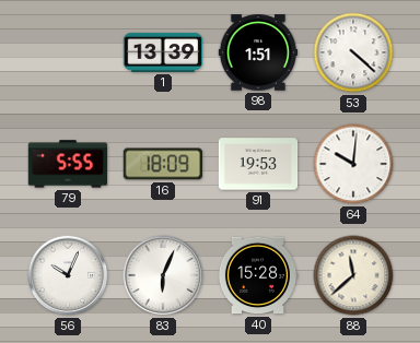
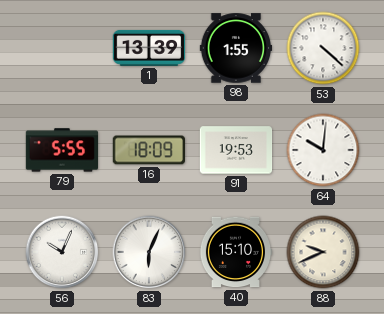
98: 1:51 -> 1:55 (236, 48)
40: 15:28 -> 15:10 (236, 252)
88: 11:38 -> 9:41 (323, 252)
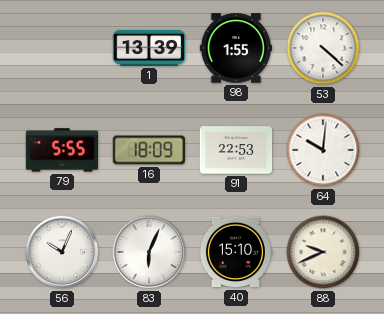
91: 19:53 -> 22:53 (236, 150)
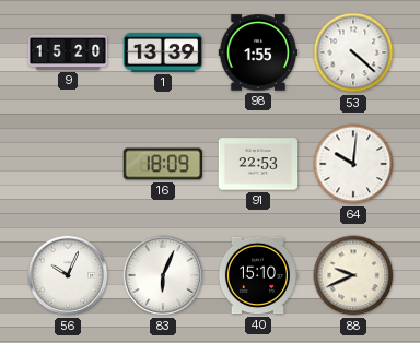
9: none -> 15:20 (68, 52)
79: 5:55 -> none (62, 150)
